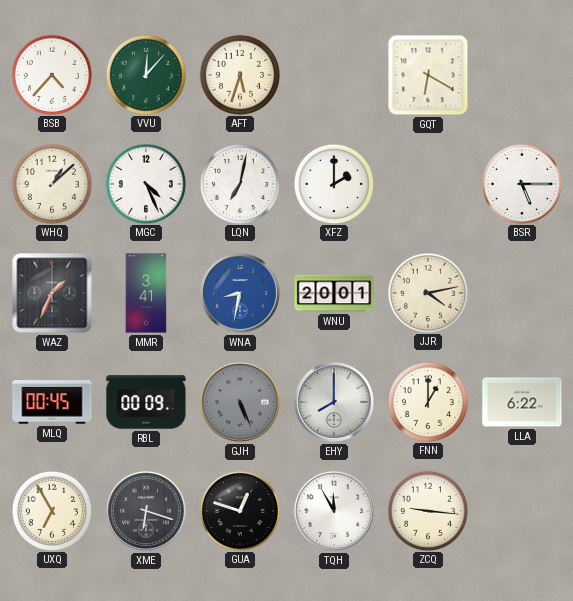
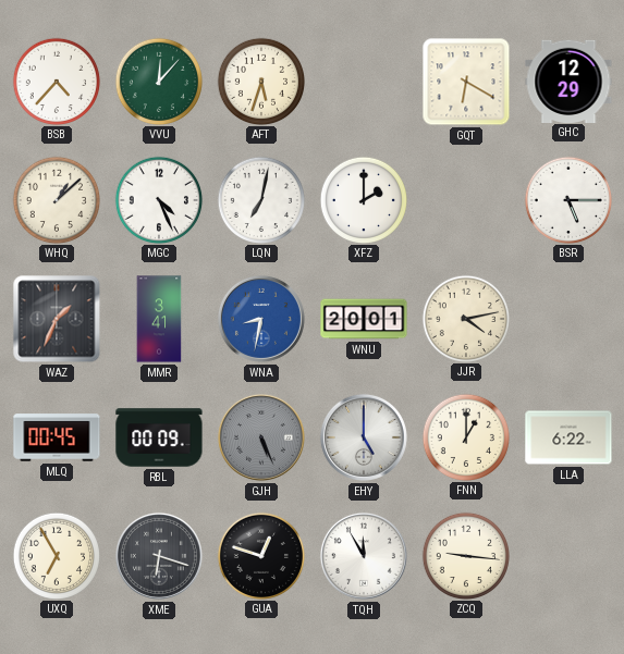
GHC: none -> 12:29 (568, 81)
EHY: 8:00 -> 5:00 (364, 437)
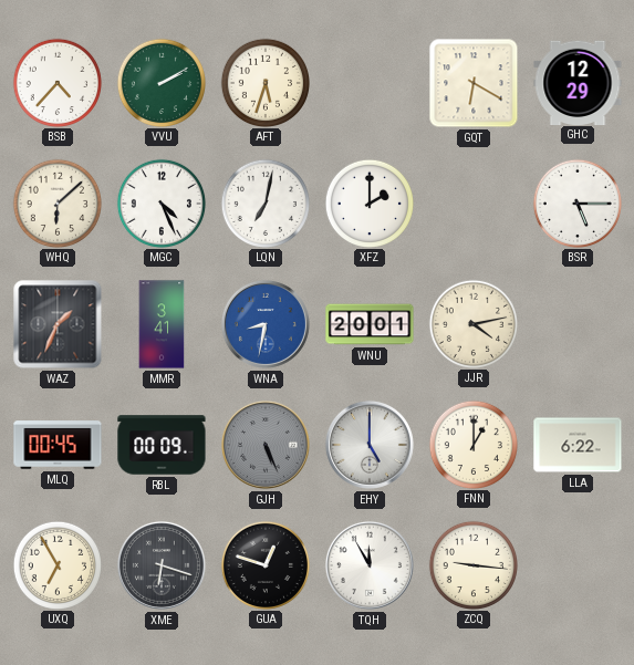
VVU: 12:07 -> 2:10 (160, 82)
WHQ: 1:08 -> 6:08 (56, 202)
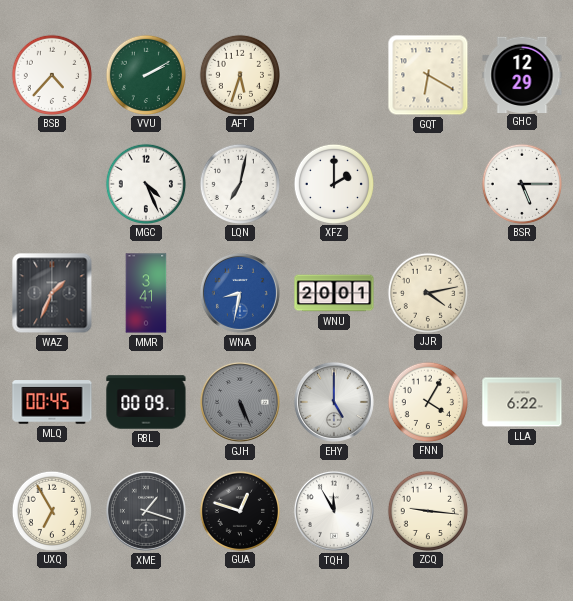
WHQ: 6:08 -> none (56, 202)
FNN: 1:00 -> 4:05 (427, 401)
XME: 6:18 -> 1:18 (146, 511)
